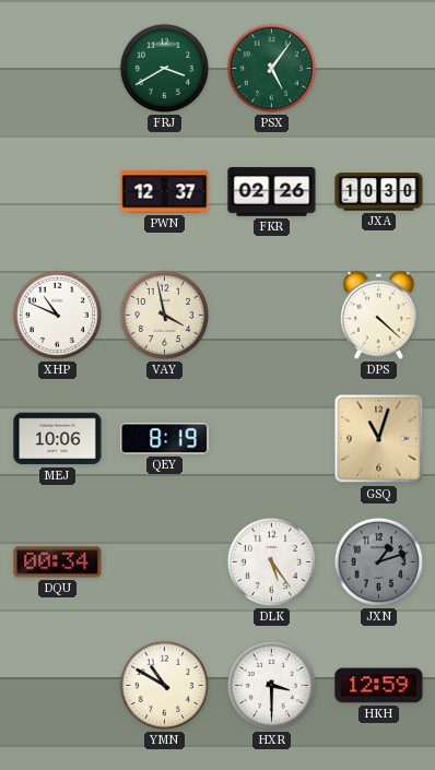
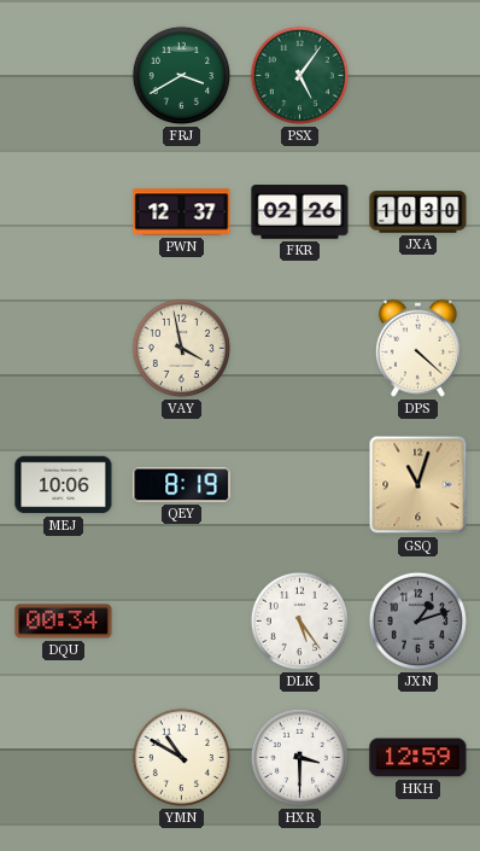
XHP: 10:49 -> none (57, 315)
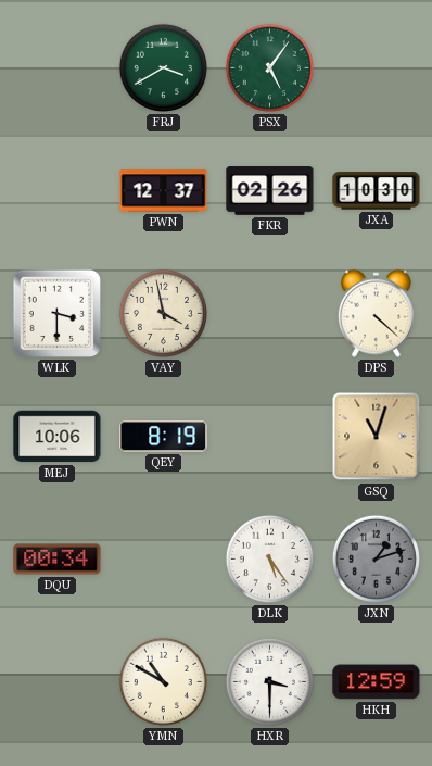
WLK: none -> 3:30 (56, 313)
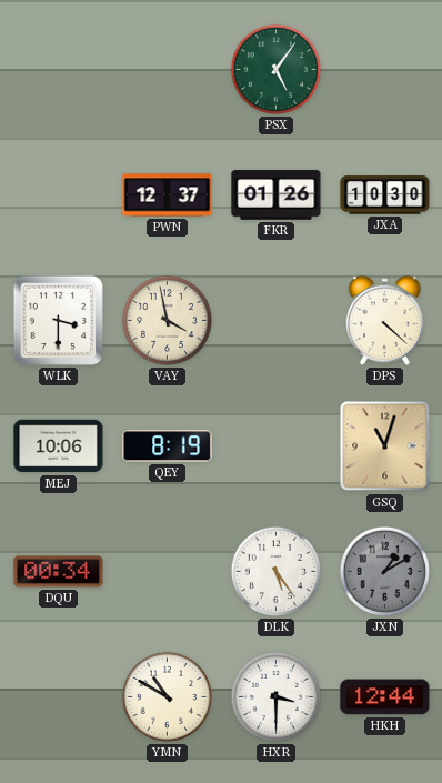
FRJ: 3:40 -> none (163, 67)
FKR: 02:26 -> 01:26 (277, 195)
JXN: 1:12 -> 1:10 (384, 571)
HKH: 12:59 -> 12:44 (385, 697)
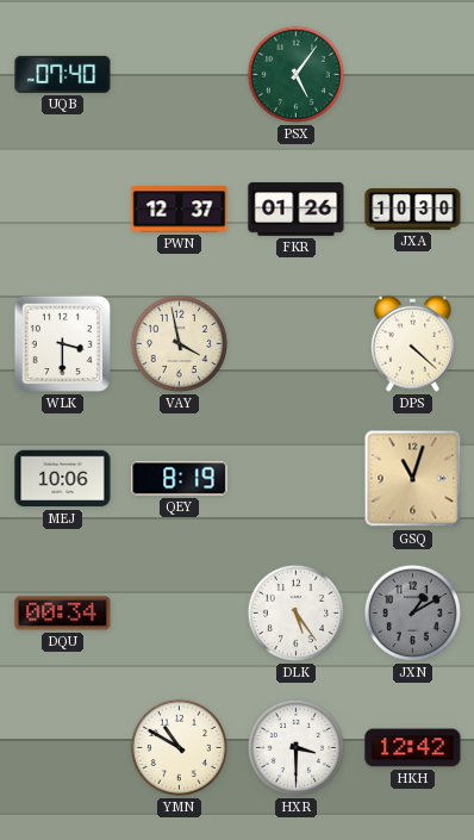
UQB: none -> 07:40 (63, 74)
HKH: 12:44 -> 12:42 (413, 748)
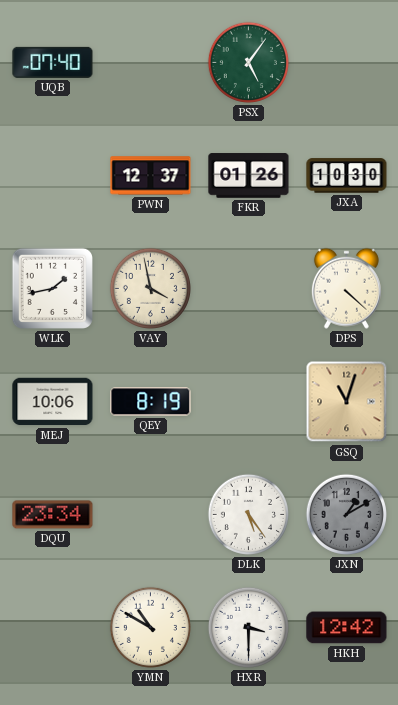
WLK: 3:30 -> 1:43 (52, 288)
DQU: 00:34 -> 23:34 (53, 515)
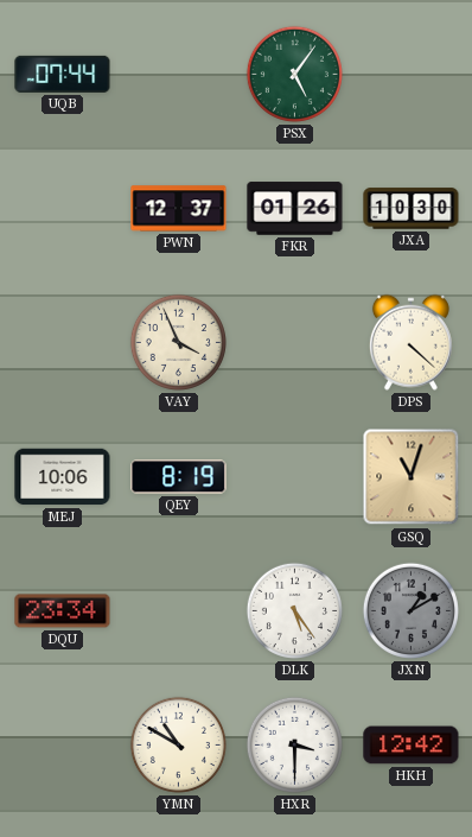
UQB: 07:40 -> 07:44 (63, 74)
WLK: 1:43 -> none (52, 288)
VAY: 3:58 -> 3:56 (178, 342)
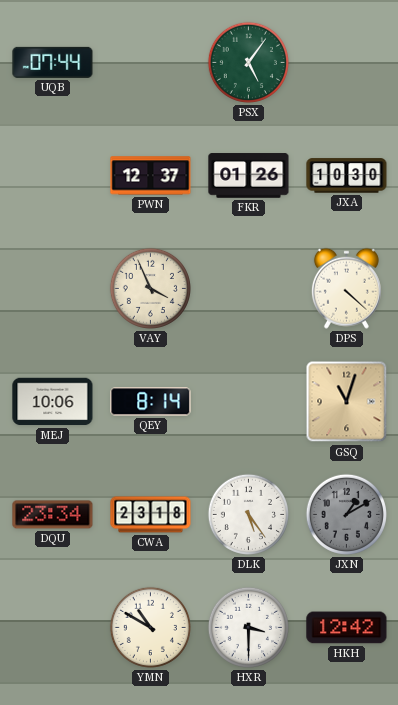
QEY: 8:19 -> 8:14 (151, 402)
CWA: none -> 23:18 (151, 515)
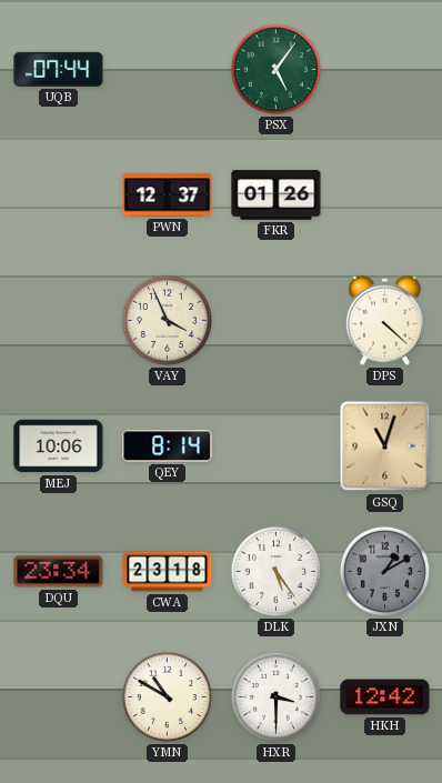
JXA: 10:30 -> none (347, 176)
